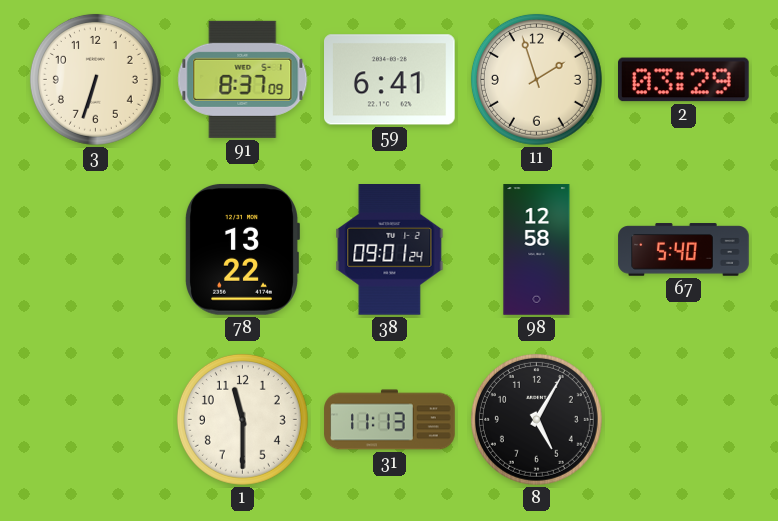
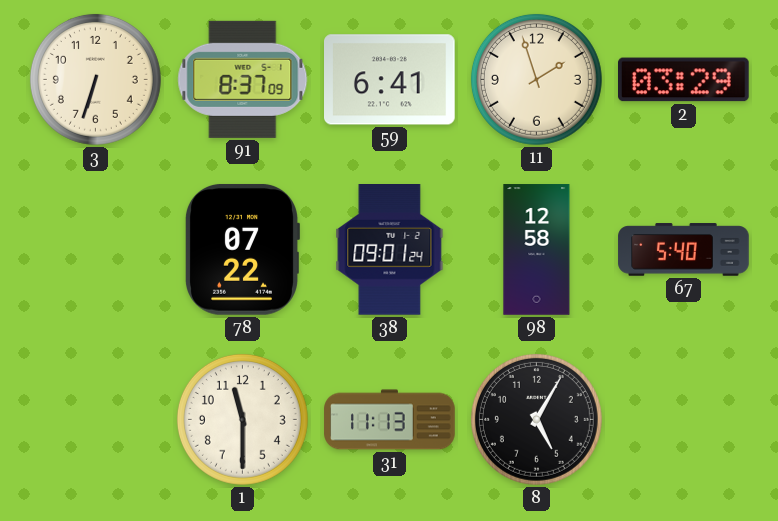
78: 13:22 -> 07:22 (242, 249)
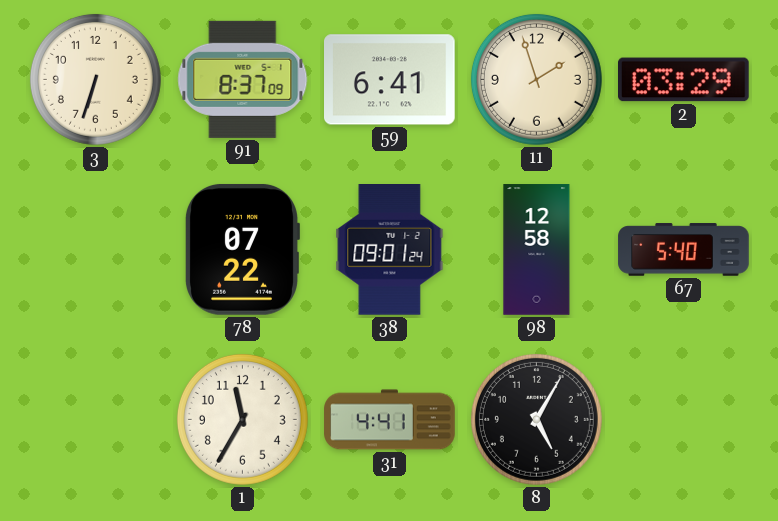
1: 11:30 -> 11:35 (242, 419)
31: 11:13 -> 4:41 (390, 420)
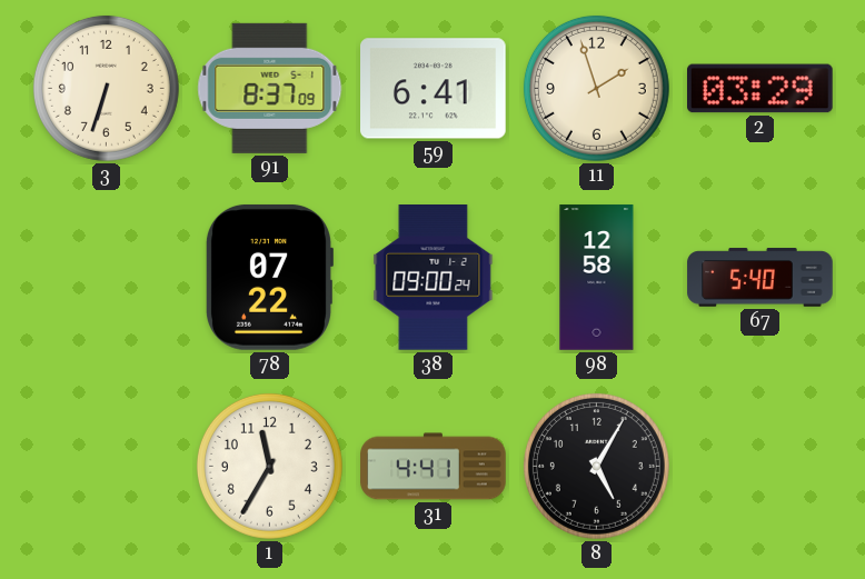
38: 09:01 -> 09:00 (434, 278)
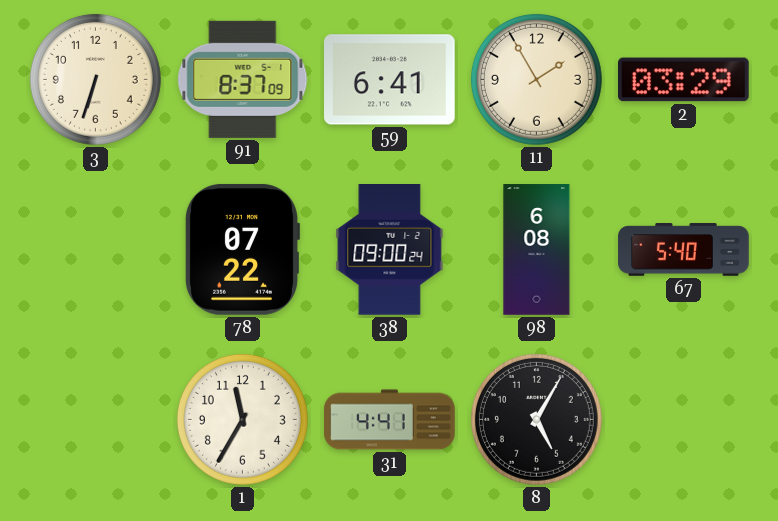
11: 1:57 -> 1:55 (536, 79)
98: 12:58 -> 6:08 (537, 250)
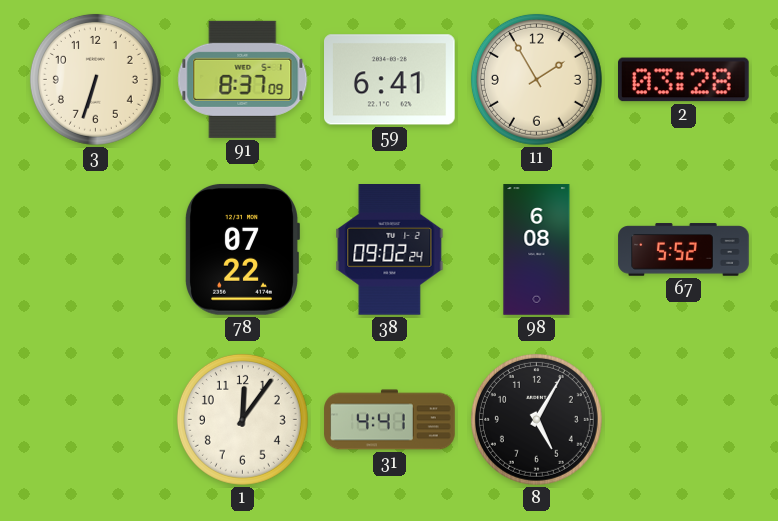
2: 03:29 -> 03:28 (684, 80)
38: 09:00 -> 09:02 (390, 250)
67: 5:40 -> 5:52 (684, 250)
1: 11:35 -> 12:06 (242, 419)
